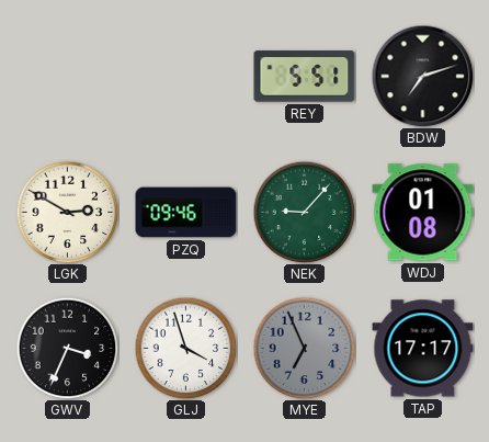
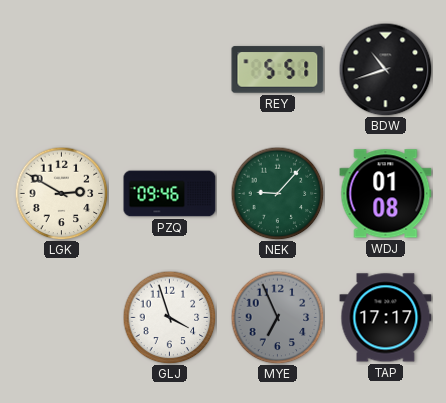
BDW: 7:12 -> 10:42 (385, 69)
GWV: 3:34 -> none (67, 348)
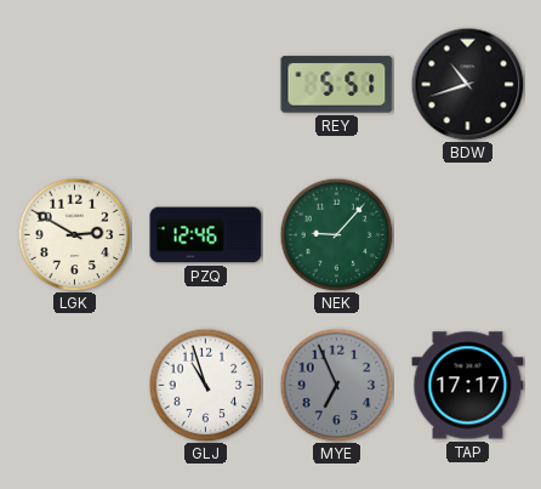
PZQ: 09:46 -> 12:46 (206, 235)
WDJ: 01:08 -> none (386, 194)
GLJ: 3:57 -> 10:57 (205, 385)
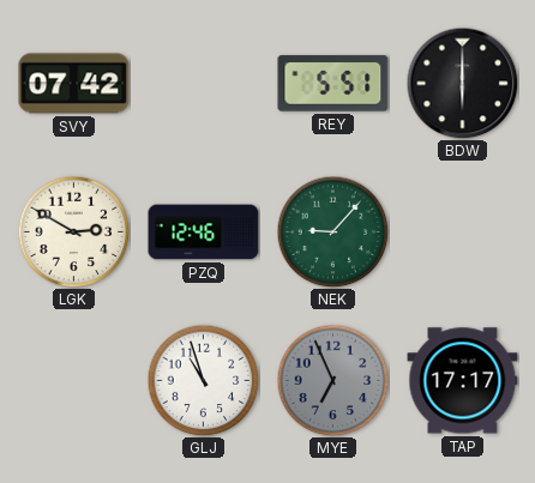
SVY: none -> 07:42 (74, 84)
BDW: 10:42 -> 6:00 (462, 83)
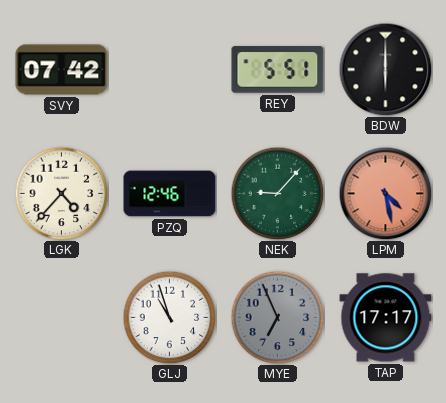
LGK: 2:50 -> 4:37 (61, 193)
LPM: none -> 4:28 (385, 193)
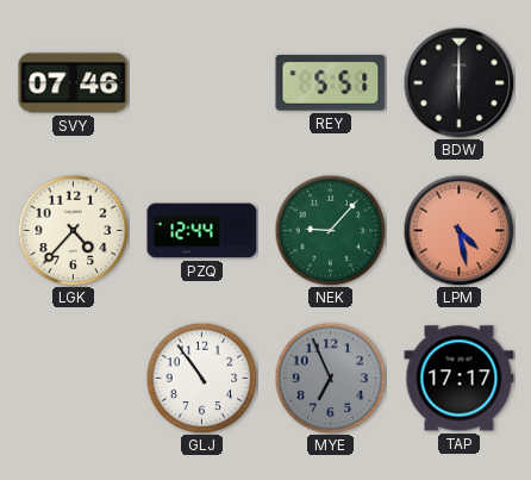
SVY: 07:42 -> 07:46 (74, 83)
PZQ: 12:46 -> 12:44 (202, 231)
GLJ: 10:57 -> 10:54 (201, 378)
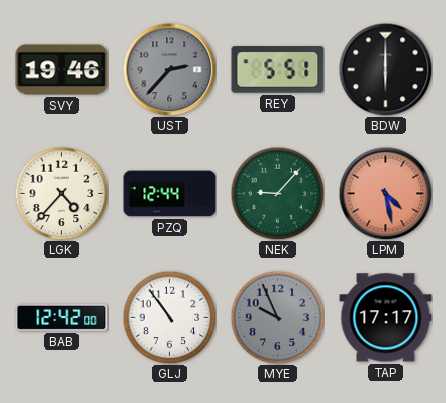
SVY: 07:46 -> 19:46 (62, 70)
UST: none -> 2:37 (169, 69)
BAB: none -> 12:42 (62, 317)
MYE: 6:56 -> 9:56 (277, 317)
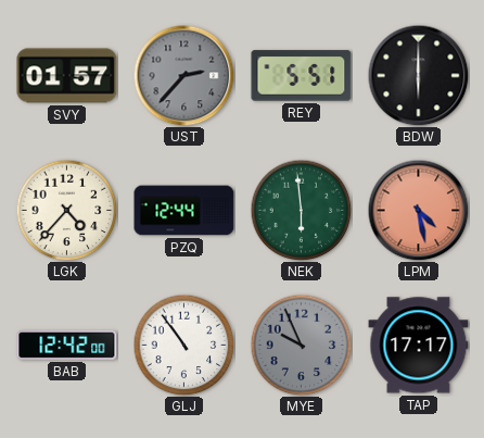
SVY: 19:46 -> 01:57 (67, 76)
NEK: 9:07 -> 5:59 (301, 210)
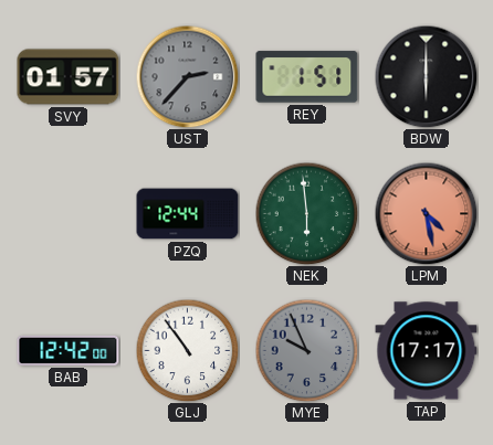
REY: 5:51 -> 1:51 (307, 77)
LGK: 4:37 -> none (66, 210)
